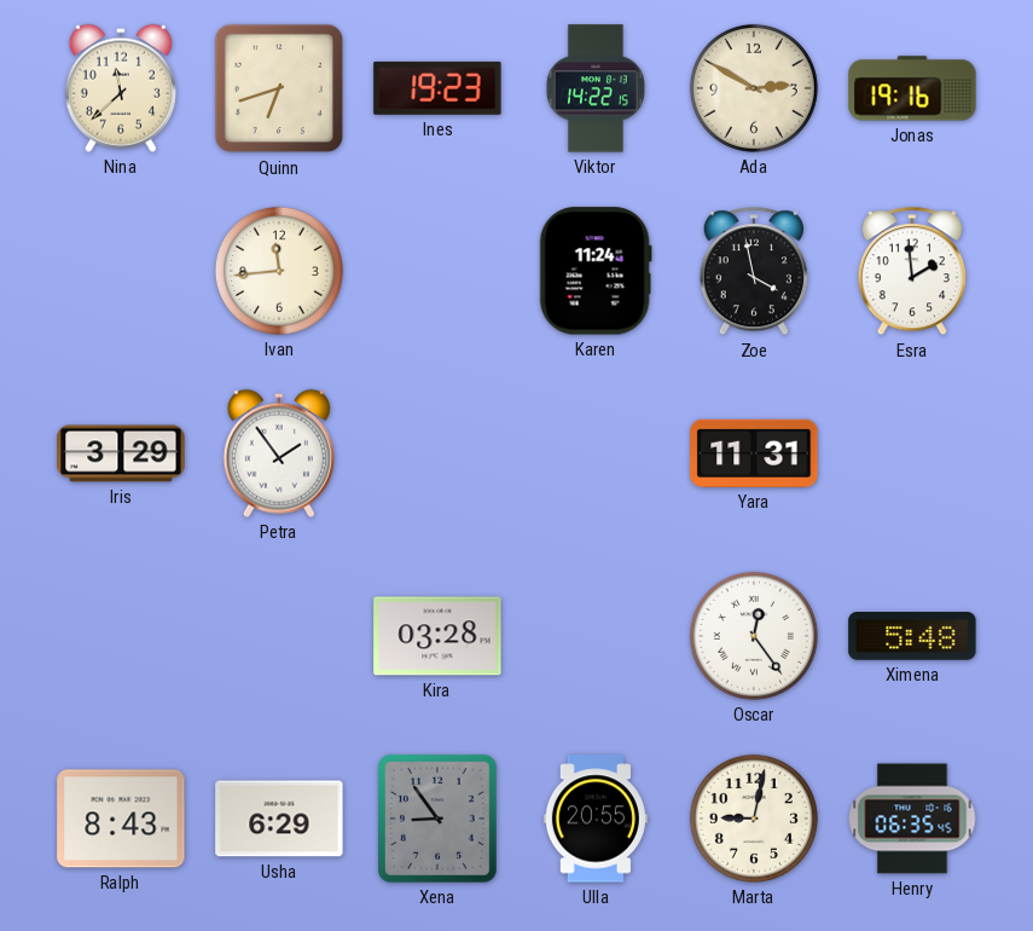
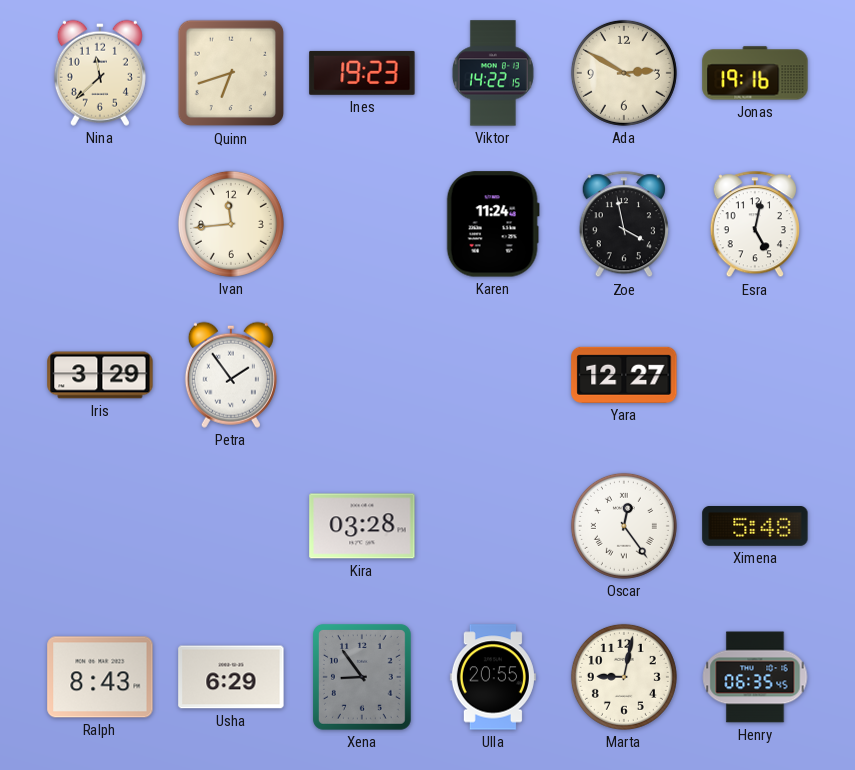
Esra: 1:59 -> 5:02 (755, 225)
Yara: 11:31 -> 12:27 (624, 375)
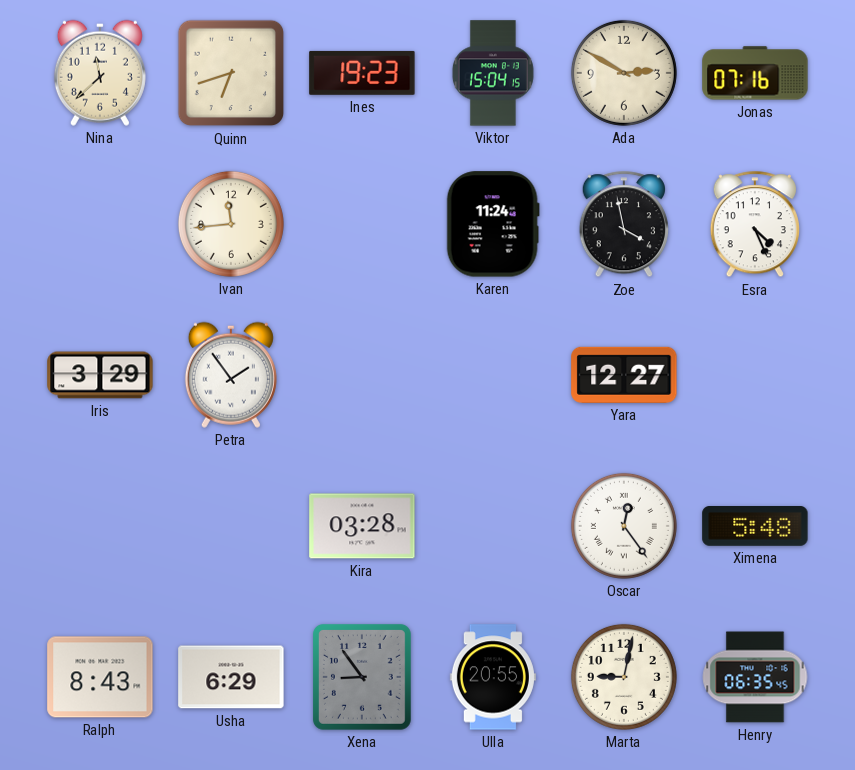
Viktor: 14:22 -> 15:04 (493, 73)
Jonas: 19:16 -> 07:16 (755, 73)
Esra: 5:02 -> 4:26 (755, 225)
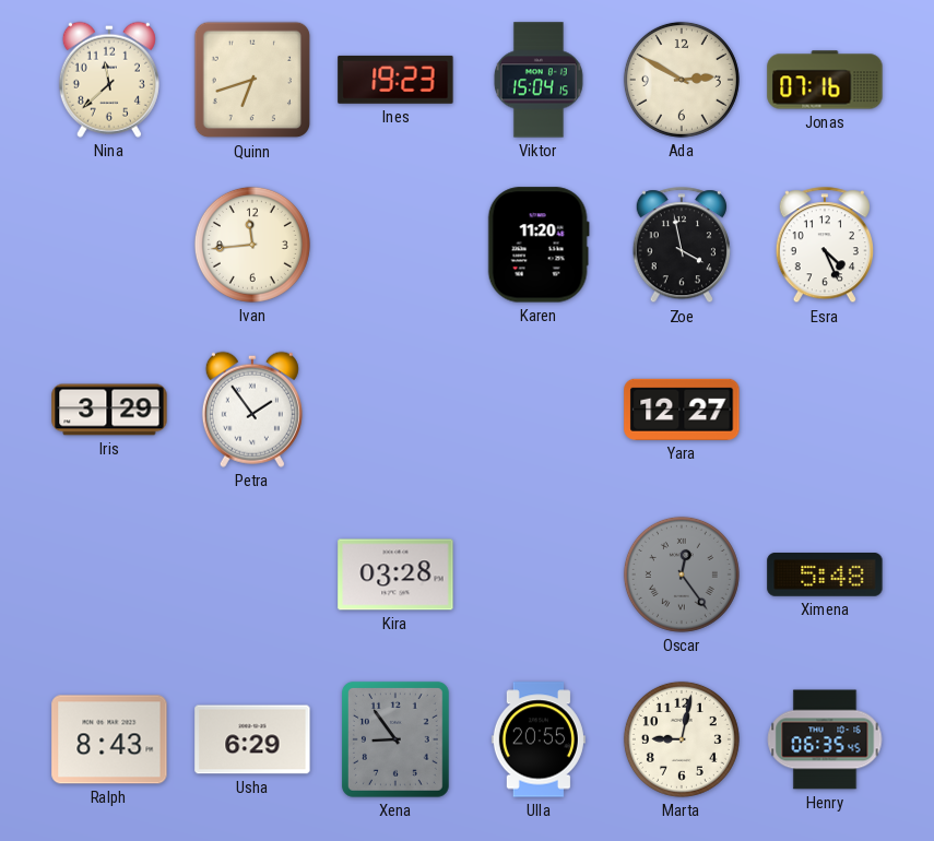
Karen: 11:24 -> 11:20 (539, 245)
Oscar dial: white -> grey (682, 575)
